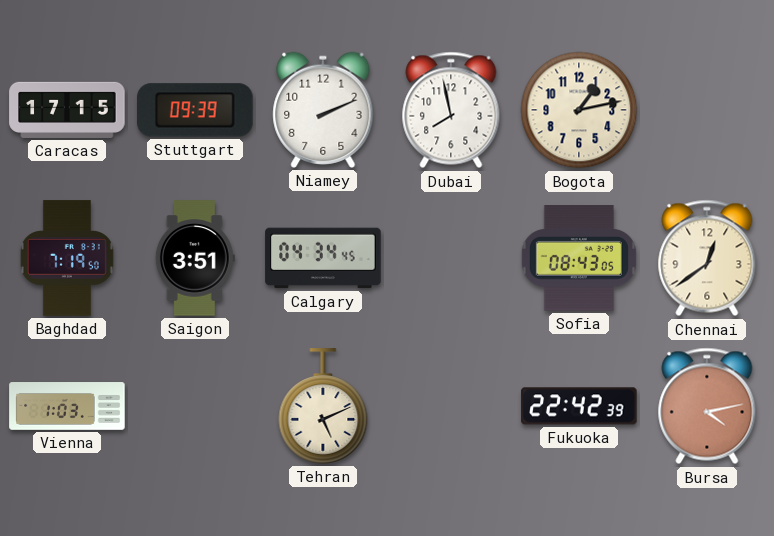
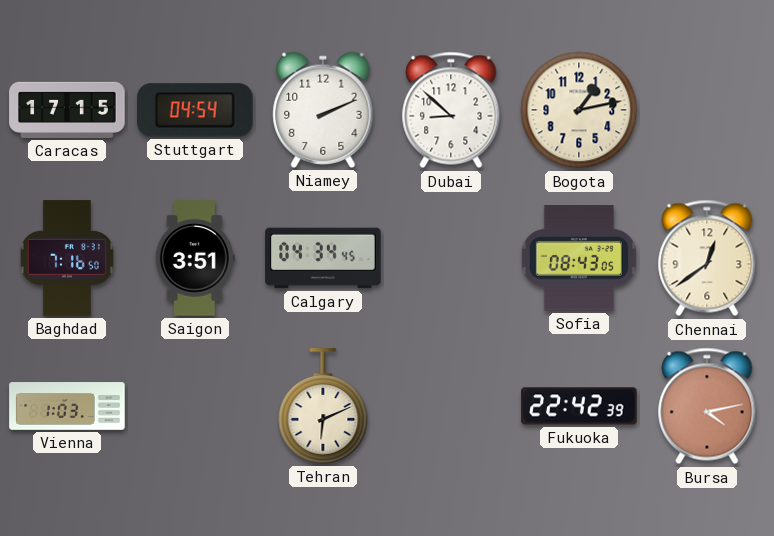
Stuttgart: 09:39 -> 04:54 (195, 110)
Dubai: 7:58 -> 8:52 (451, 110)
Baghdad: 7:19 -> 7:16 (67, 258)
Tehran: 5:11 -> 6:11 (323, 406)
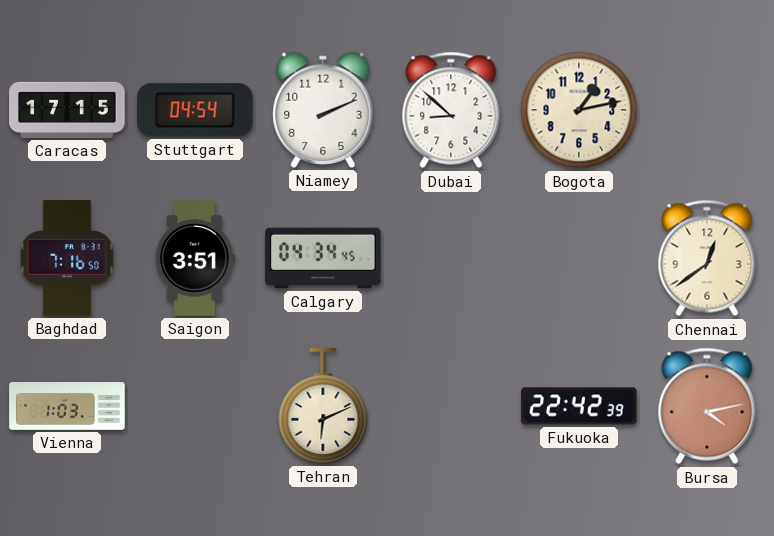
Sofia: 08:43 -> none (579, 258)
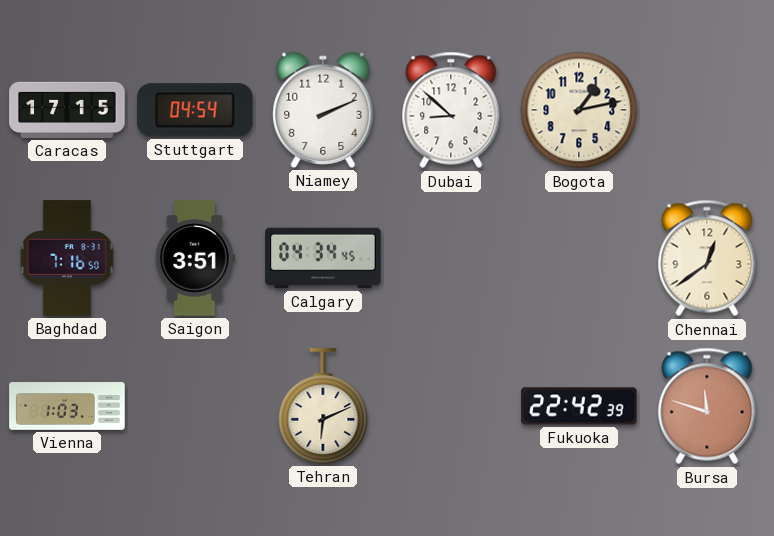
Bursa: 4:13 -> 11:48 (707, 406)
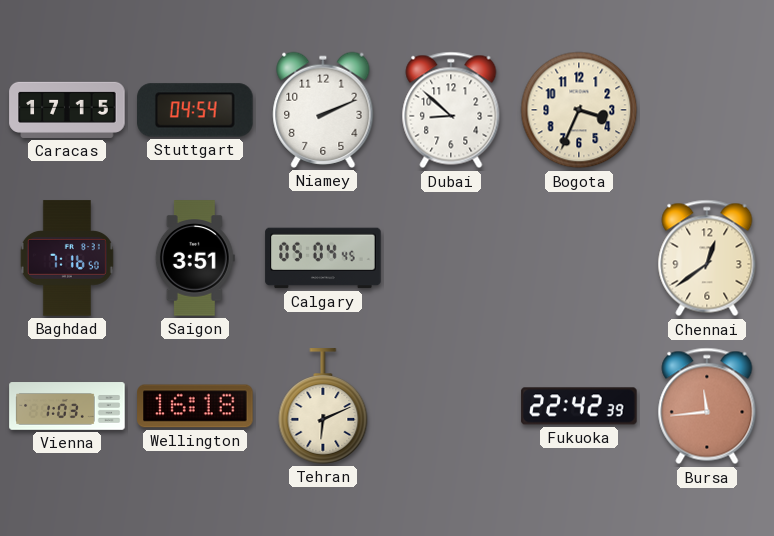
Bogota: 1:13 -> 3:34 (579, 110)
Calgary: 04:34 -> 05:04 (323, 258)
Wellington: none -> 16:18 (195, 406)
Bursa: 11:48 -> 11:44 (707, 406)
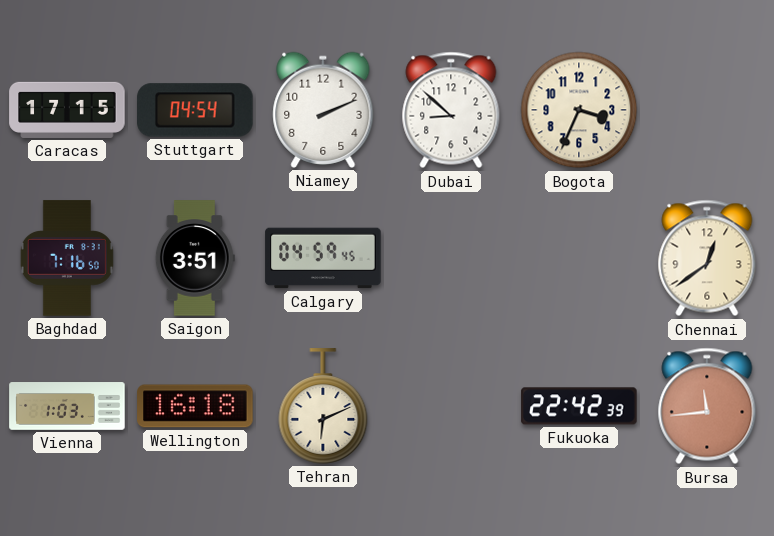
Calgary: 05:04 -> 04:59 (323, 258)
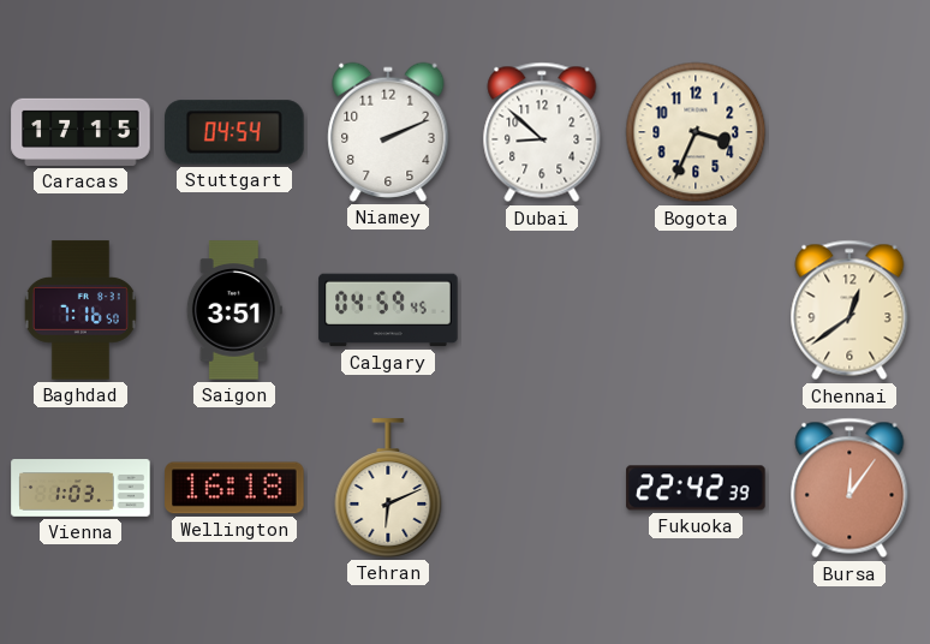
Bursa: 11:44 -> 12:06 (849, 488)
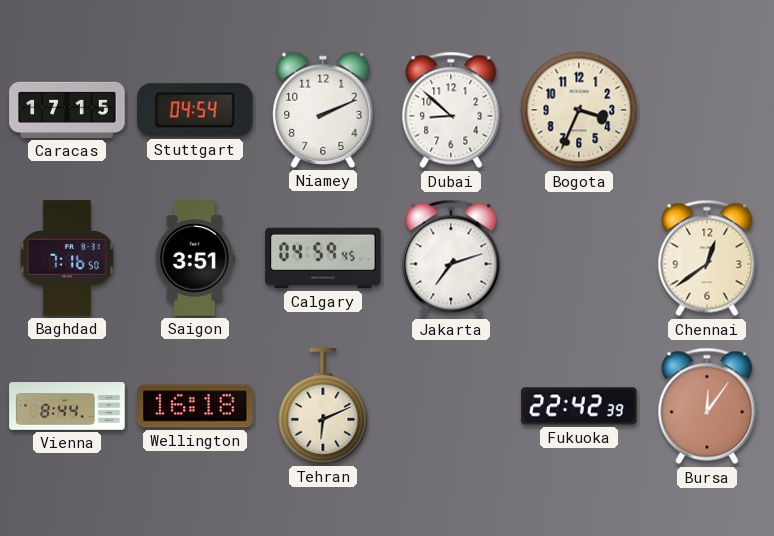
Jakarta: none -> 7:12 (451, 258)
Vienna: 1:03 -> 8:44 (67, 406)
